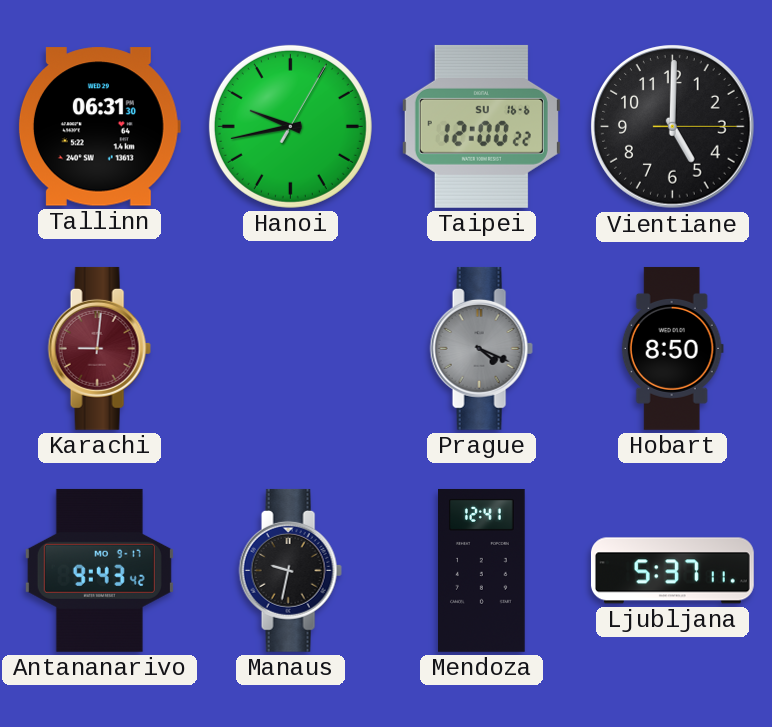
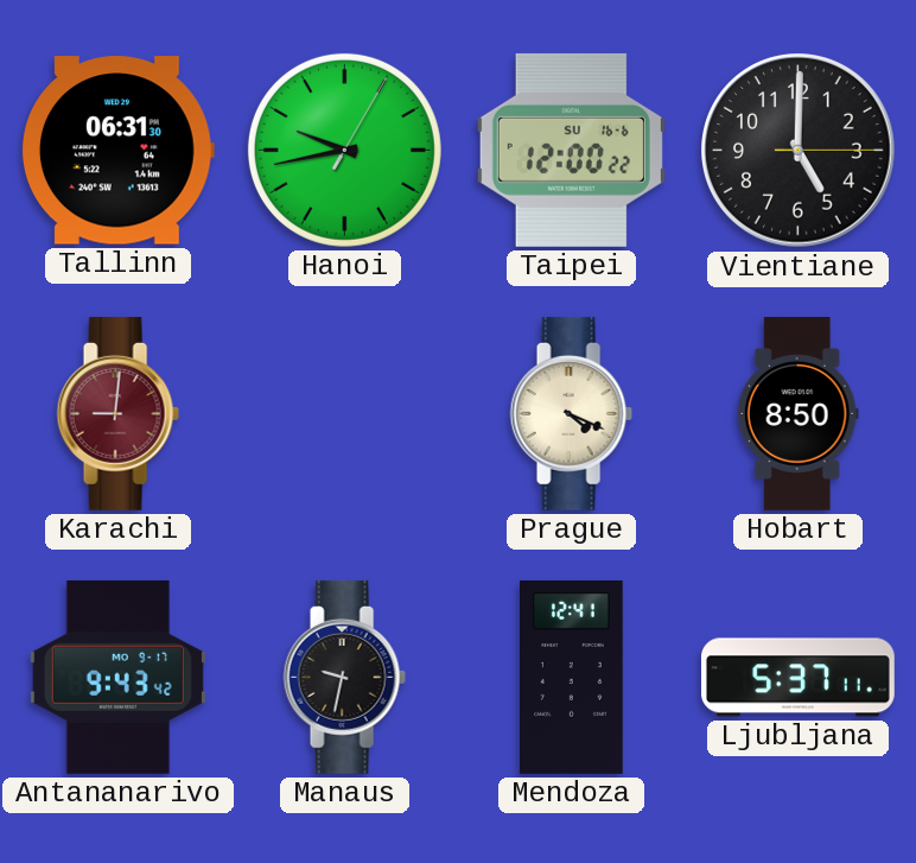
Prague dial: grey -> cream (571, 413)
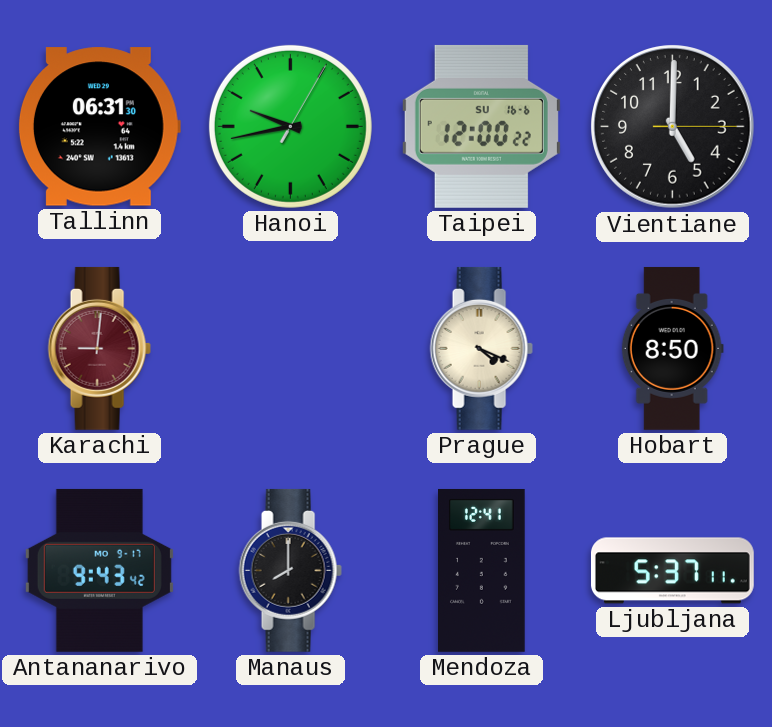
Manaus: 9:32 -> 8:00 (290, 570)
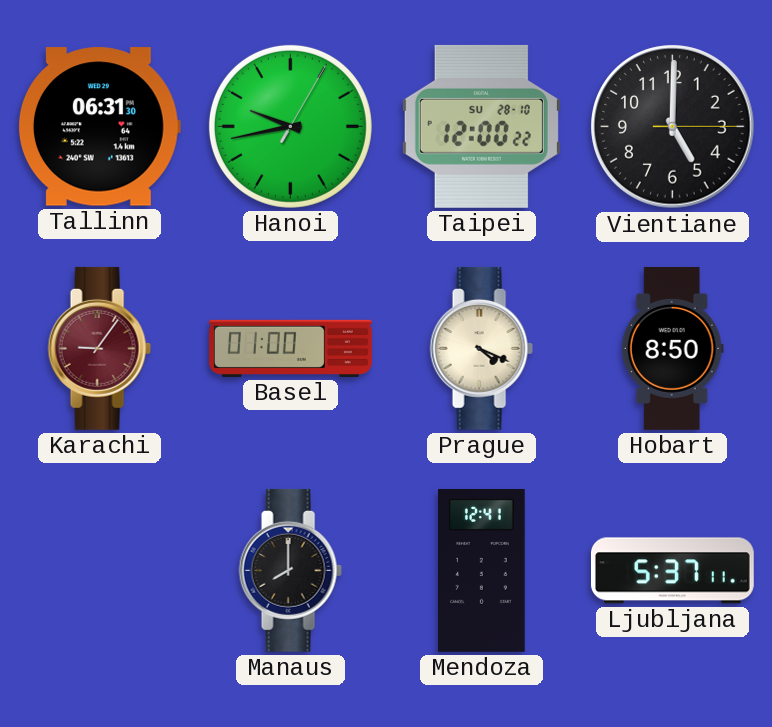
Taipei date: SU 16-6 -> SU 28-10 (481, 126)
Karachi: 9:01 -> 9:06 (99, 348)
Basel: none -> 01:00 (291, 348)
Antananarivo: 9:43 -> none (99, 570)
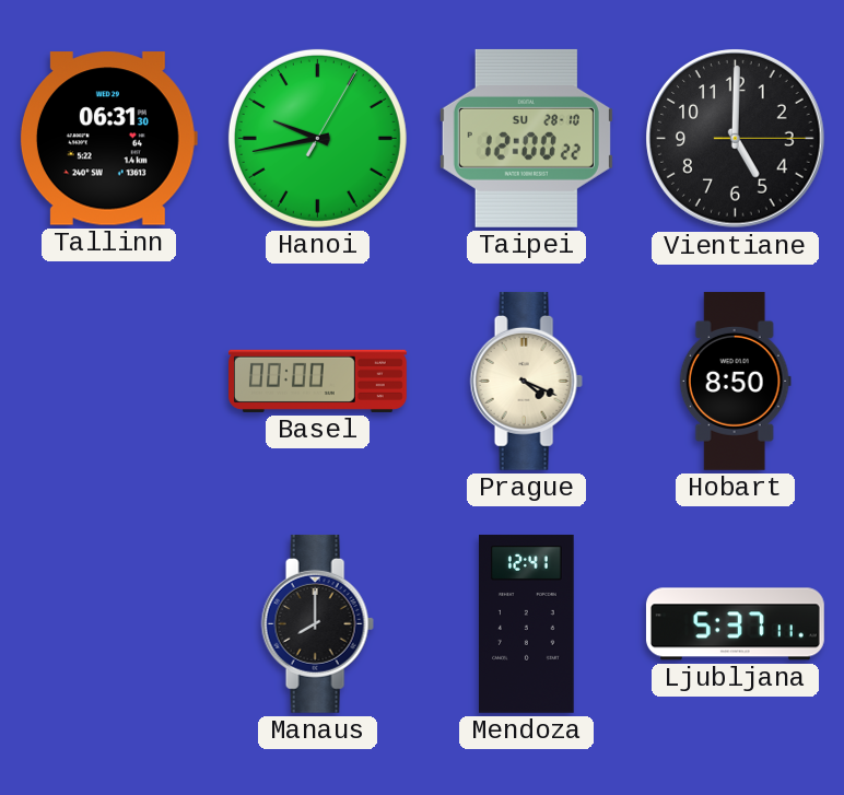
Karachi: 9:06 -> none (99, 348)
Basel: 01:00 -> 00:00 (318, 381)
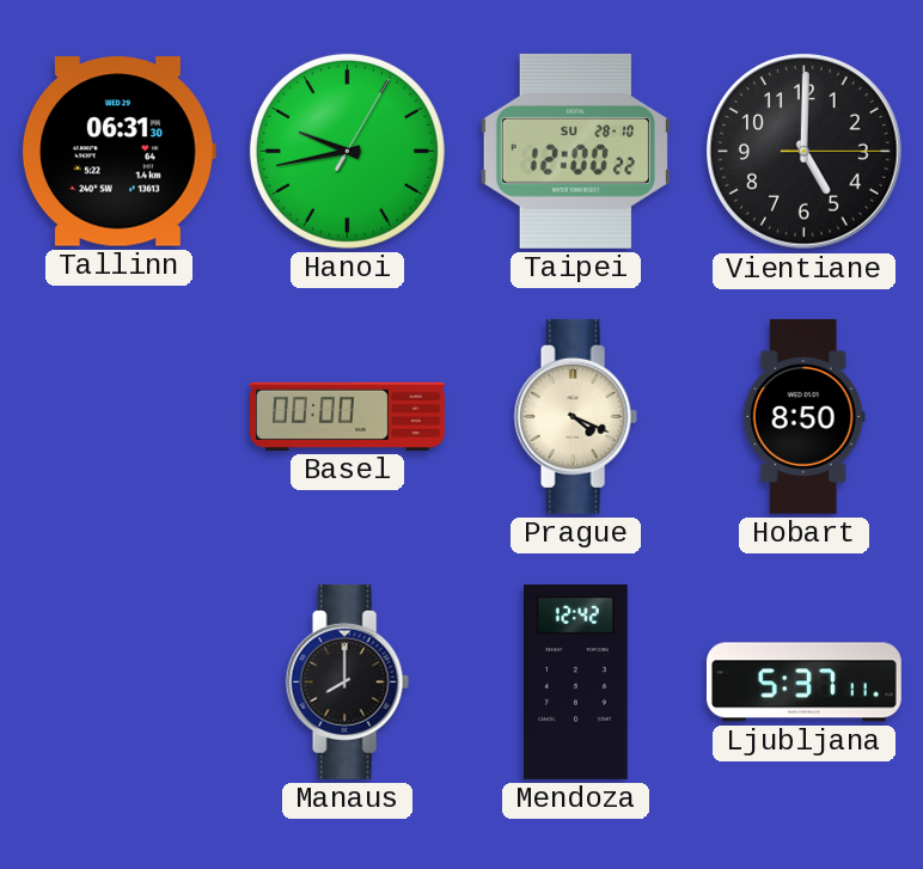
Mendoza: 12:41 -> 12:42 (576, 681)
